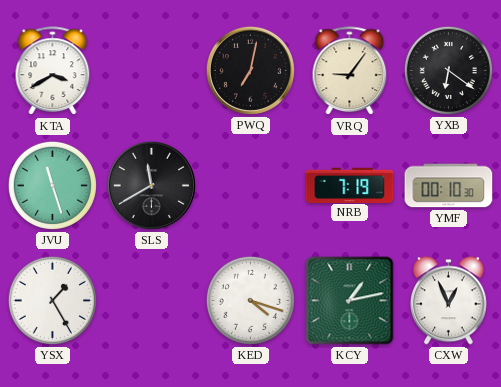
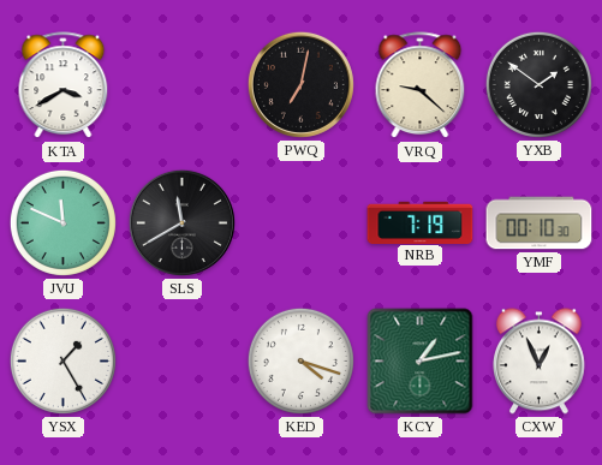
VRQ: 9:06 -> 9:22 (421, 85)
YXB: 6:21 -> 1:51 (538, 84)
JVU: 11:27 -> 11:49 (62, 222)
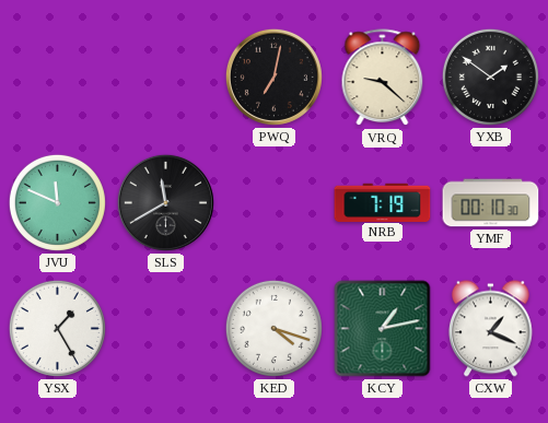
KTA: 3:40 -> none (64, 85)
CXW: 12:56 -> 1:19 (490, 329)
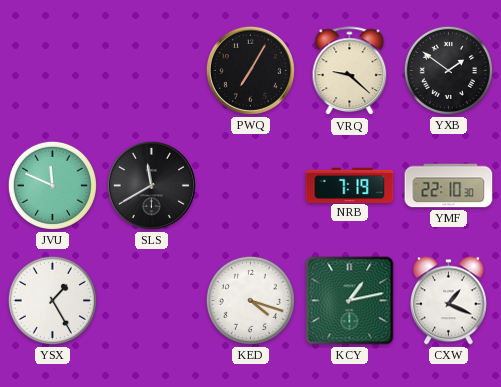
PWQ: 7:02 -> 7:05 (250, 70)
YMF: 00:10 -> 22:10 (449, 186)
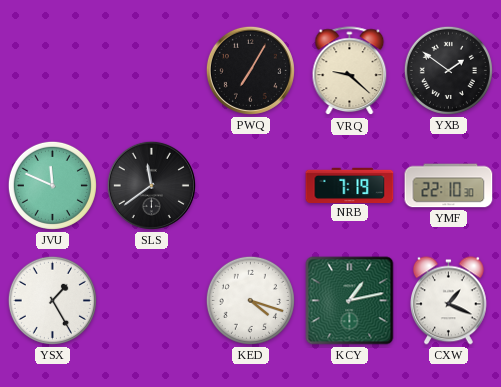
SLS: 11:40 -> 11:39 (151, 185)
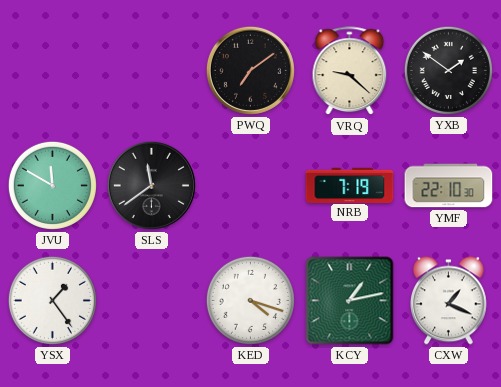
PWQ: 7:05 -> 7:09 (250, 70)
JVU: 11:49 -> 11:50 (52, 185)
YSX: 1:25 -> 1:24 (52, 300)
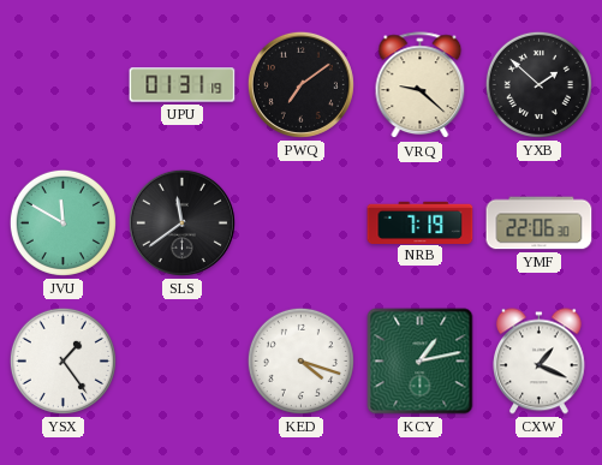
UPU: none -> 01:31 (183, 85)
YXB: 1:51 -> 1:52 (538, 84)
YMF: 22:10 -> 22:06 (540, 223)
